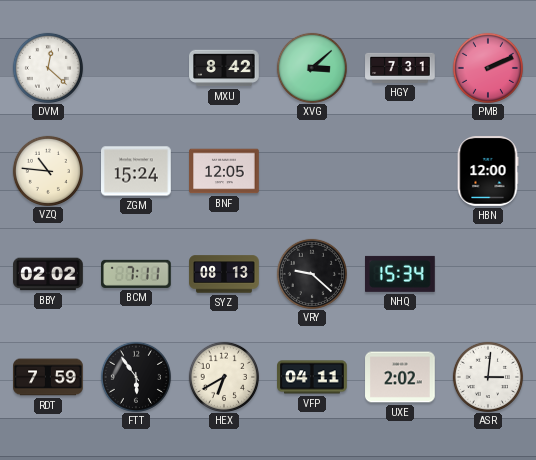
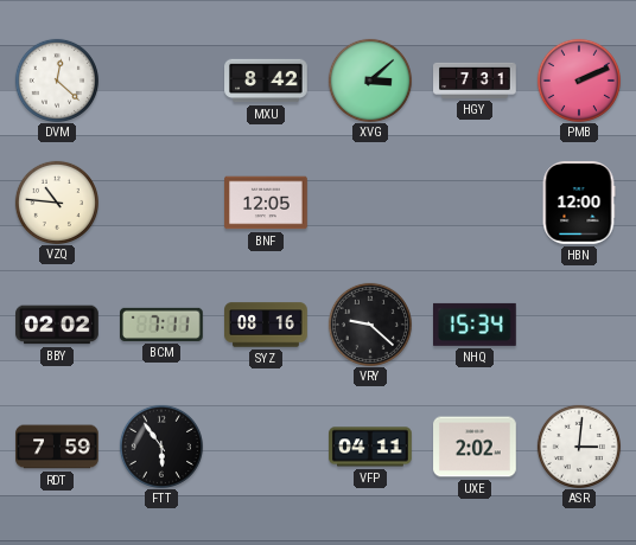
ZGM: 15:24 -> none (136, 171)
SYZ: 08:13 -> 08:16 (266, 325)
HEX: 6:40 -> none (223, 376)
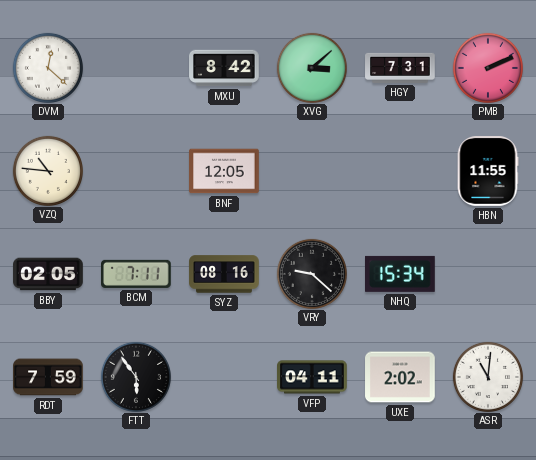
HBN: 12:00 -> 11:55 (488, 171)
BBY: 02:02 -> 02:05 (48, 274)
ASR: 3:01 -> 11:01 (487, 376)
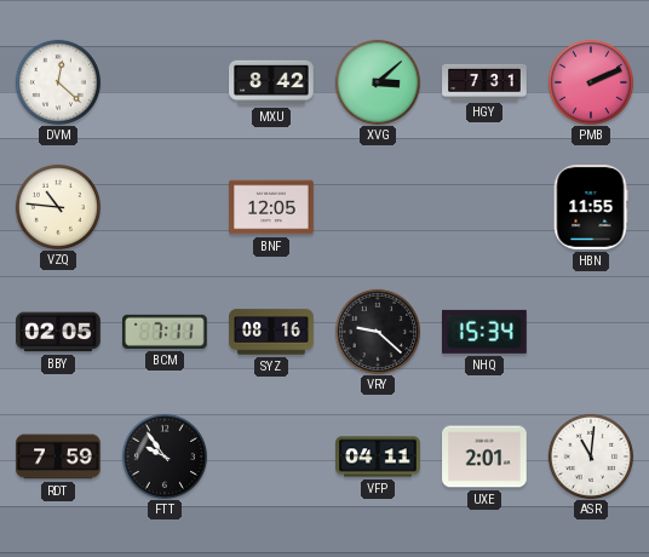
FTT: 5:54 -> 9:54 (163, 455)
UXE: 2:02 -> 2:01 (484, 456)
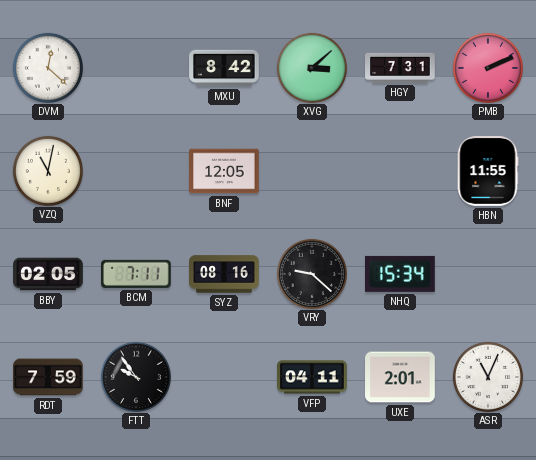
VZQ: 10:46 -> 11:02 (47, 170)
ASR: 11:01 -> 11:04 (487, 376)
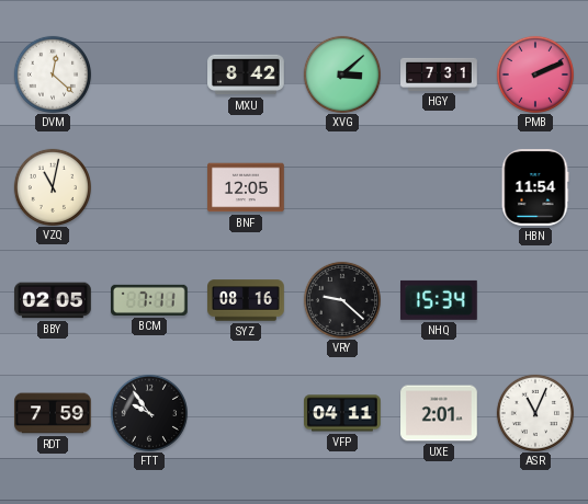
HBN: 11:55 -> 11:54 (535, 187)
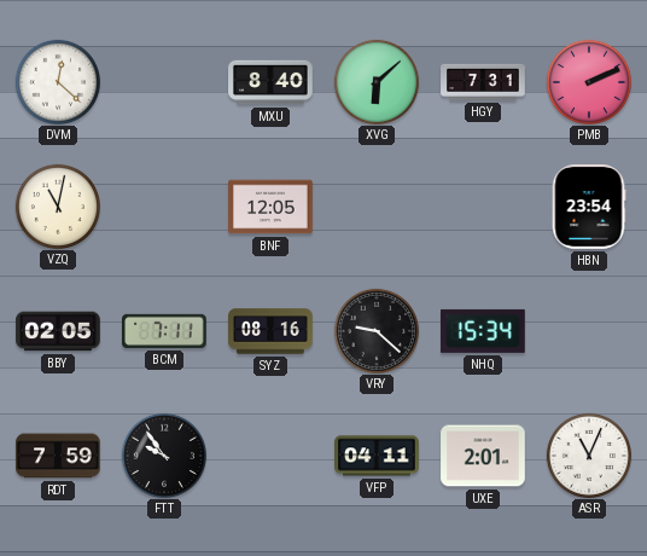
MXU: 8:42 -> 8:40 (270, 82)
XVG: 3:08 -> 6:08 (375, 81)
HBN: 11:54 -> 23:54 (589, 207)
